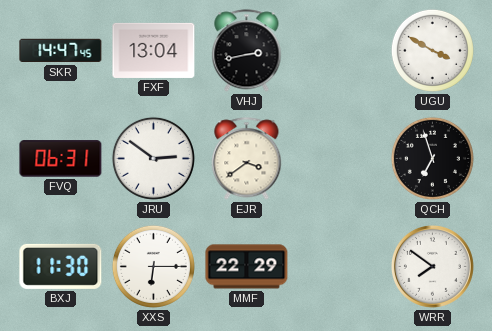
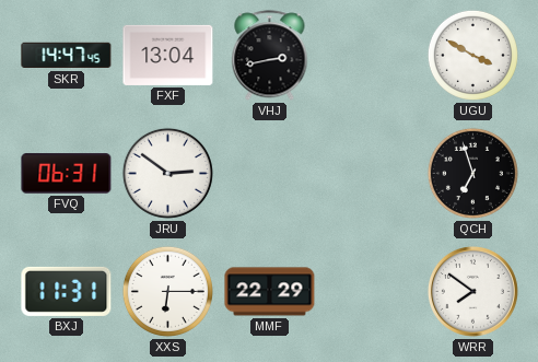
EJR: 3:39 -> none (247, 159)
BXJ: 11:30 -> 11:31 (67, 291)
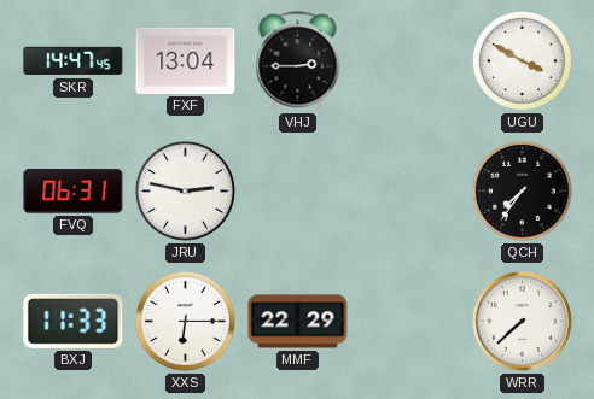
VHJ: 2:43 -> 2:45 (298, 61)
JRU: 2:51 -> 2:47 (185, 190)
QCH: 6:57 -> 7:36 (522, 190)
BXJ: 11:31 -> 11:33 (74, 321)
WRR: 7:51 -> 7:38 (522, 321)
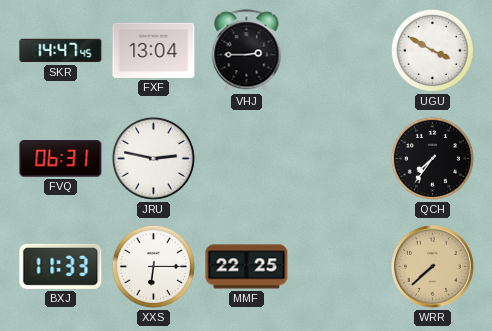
MMF: 22:29 -> 22:25 (247, 267)
WRR dial: white -> champagne (432, 266)
